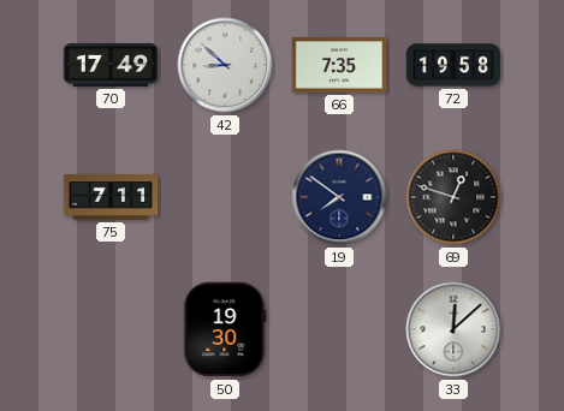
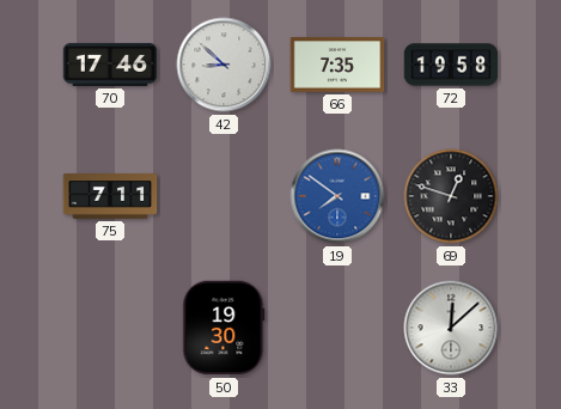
70: 17:49 -> 17:46 (110, 65)
19 dial: navy -> blue (337, 196)
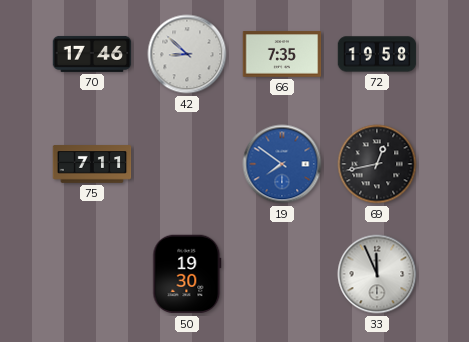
69: 12:48 -> 12:43 (377, 164)
33: 12:08 -> 11:56 (377, 274)
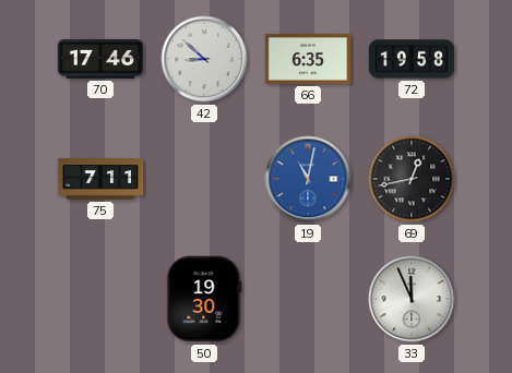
66: 7:35 -> 6:35 (308, 59)
19: 7:51 -> 11:02 (308, 179)
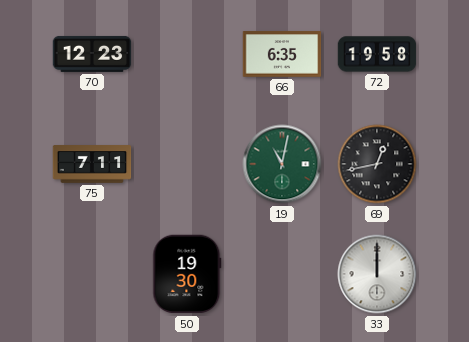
70: 17:46 -> 12:23 (92, 54)
42: 8:52 -> none (204, 59)
19 dial: blue -> green (282, 164)
33: 11:56 -> 12:00 (377, 274)
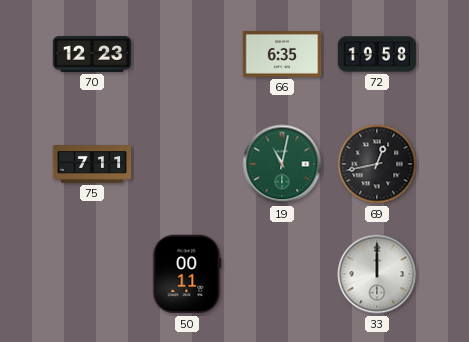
50: 19:30 -> 00:11 (187, 274)
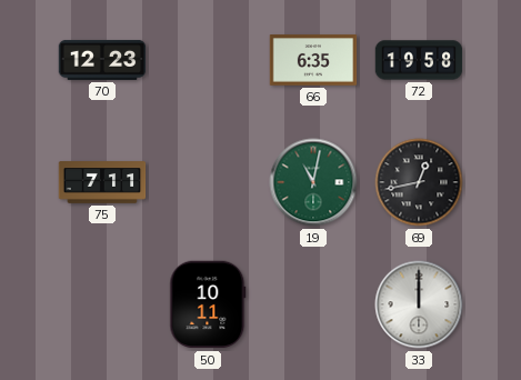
50: 00:11 -> 10:11 (208, 304)
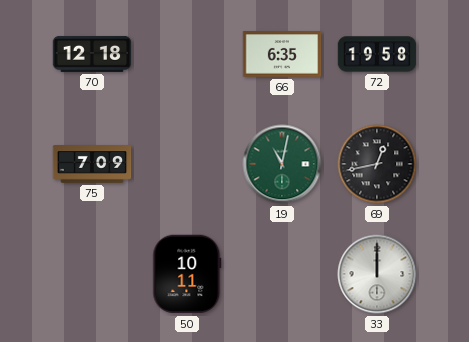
70: 12:23 -> 12:18 (92, 54)
75: 7:11 -> 7:09 (92, 164)
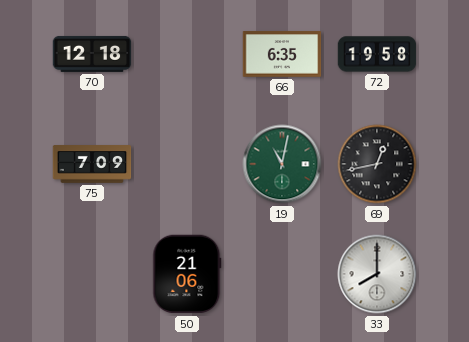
50: 10:11 -> 21:06 (187, 274)
33: 12:00 -> 8:00 (377, 274)
